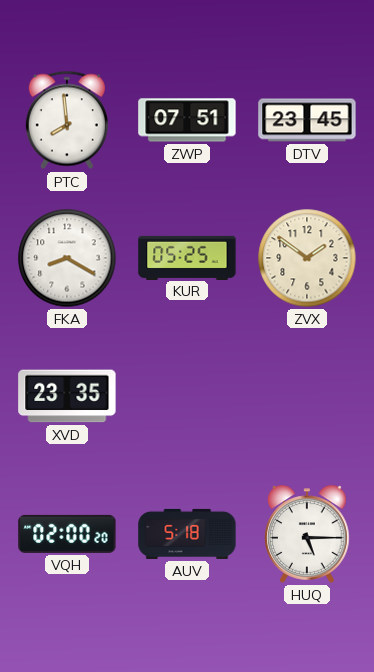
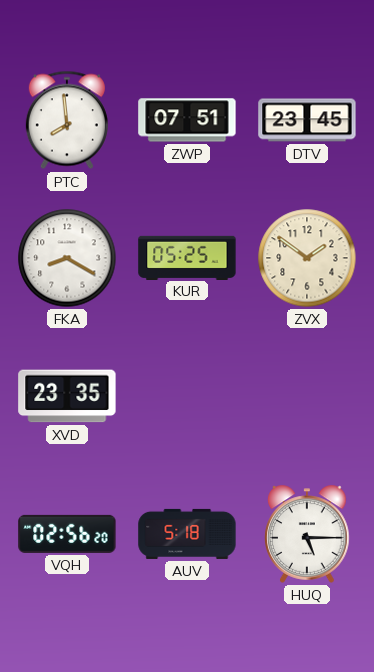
VQH: 02:00 -> 02:56 (67, 534)
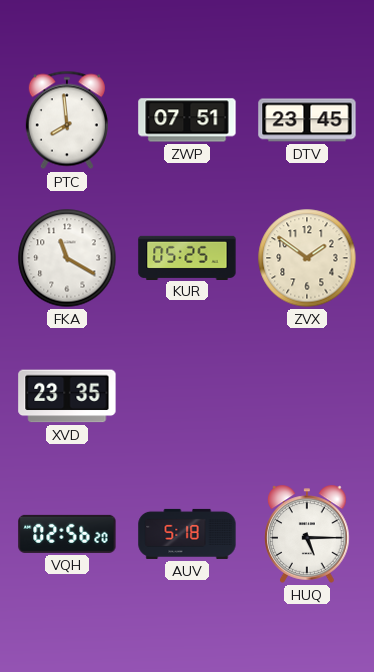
FKA: 8:20 -> 11:20 (67, 258)
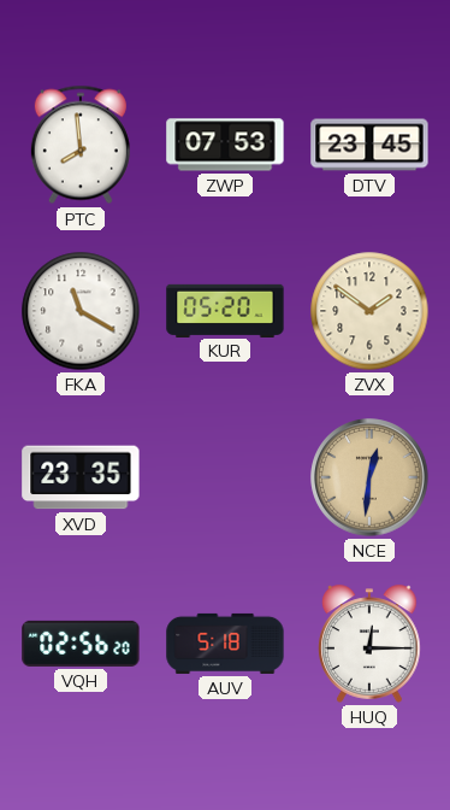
ZWP: 07:51 -> 07:53 (225, 145)
KUR: 05:25 -> 05:20 (225, 310)
NCE: none -> 12:31 (369, 477)
HUQ: 5:15 -> 12:15 (369, 644)
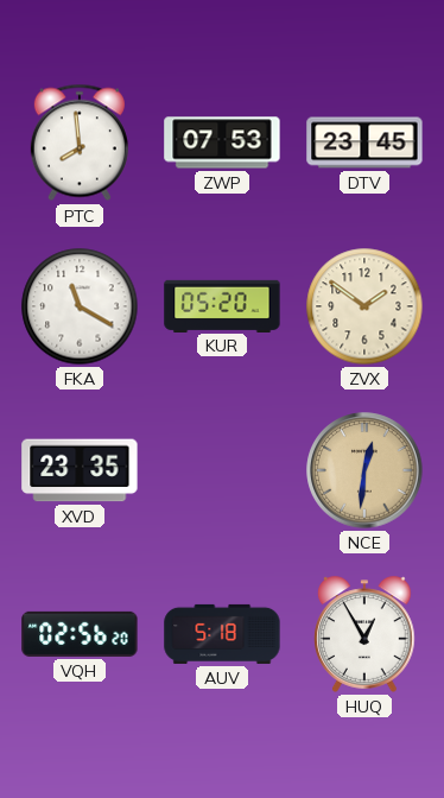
HUQ: 12:15 -> 12:55 (364, 634)
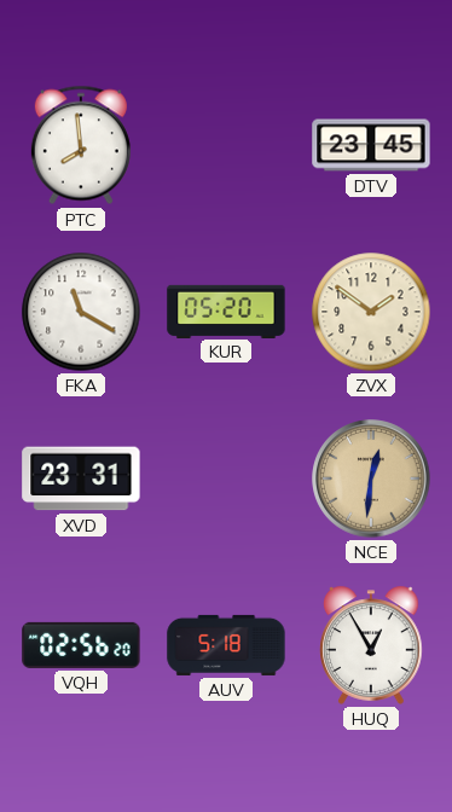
ZWP: 07:53 -> none (222, 142)
XVD: 23:35 -> 23:31 (81, 478)
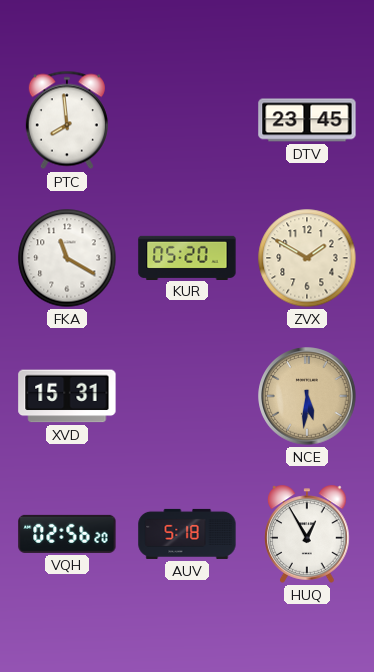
ZVX: 1:51 -> 1:50 (307, 258)
XVD: 23:31 -> 15:31 (67, 396)
NCE: 12:31 -> 5:31 (307, 396)
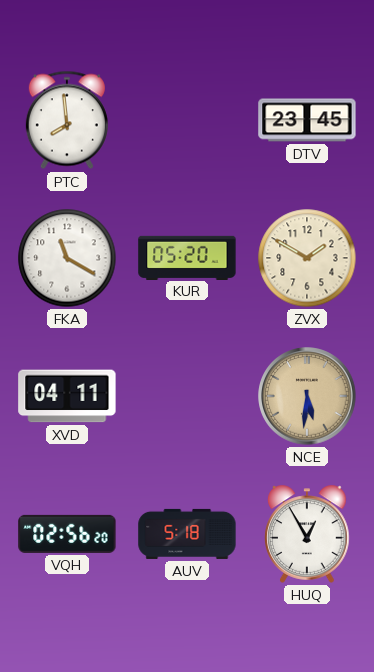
XVD: 15:31 -> 04:11 (67, 396)
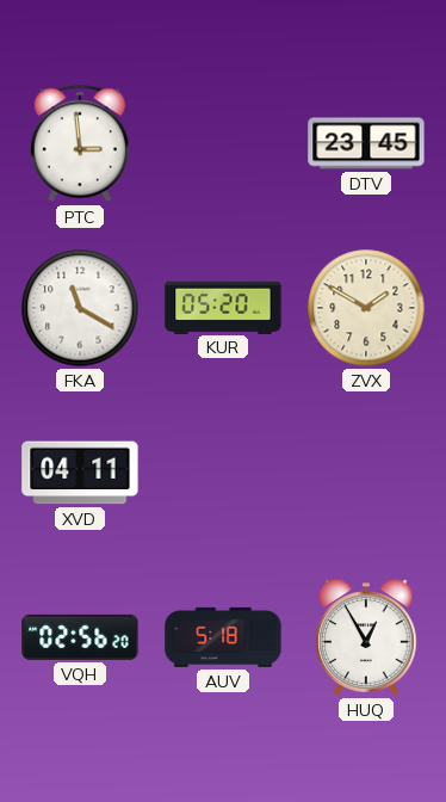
PTC: 7:59 -> 2:59 (80, 143)
NCE: 5:31 -> none (307, 396)
